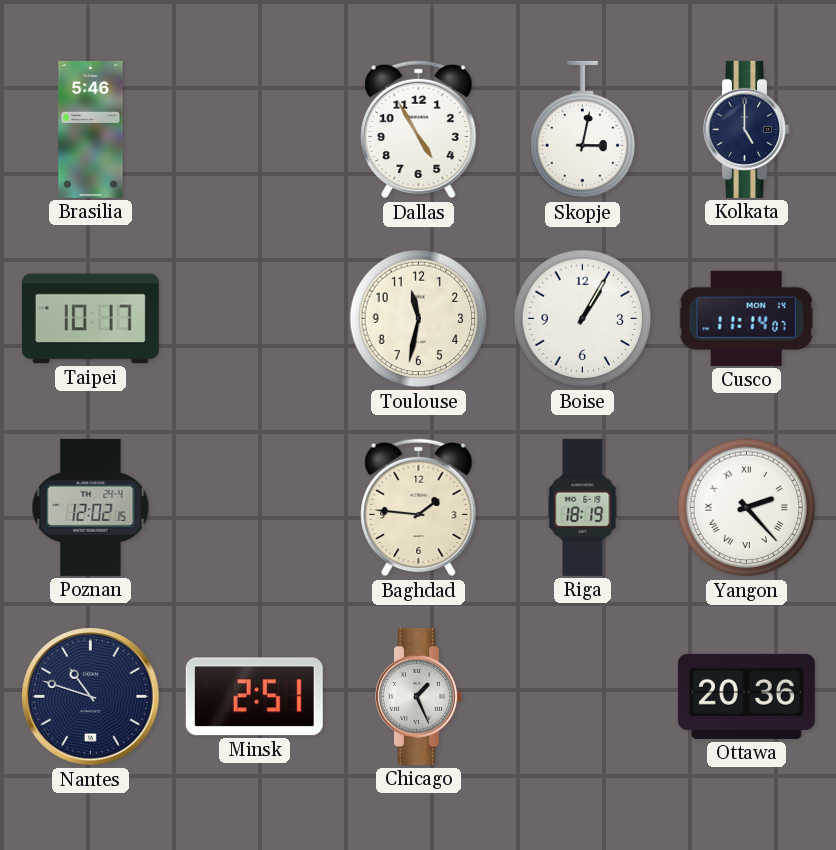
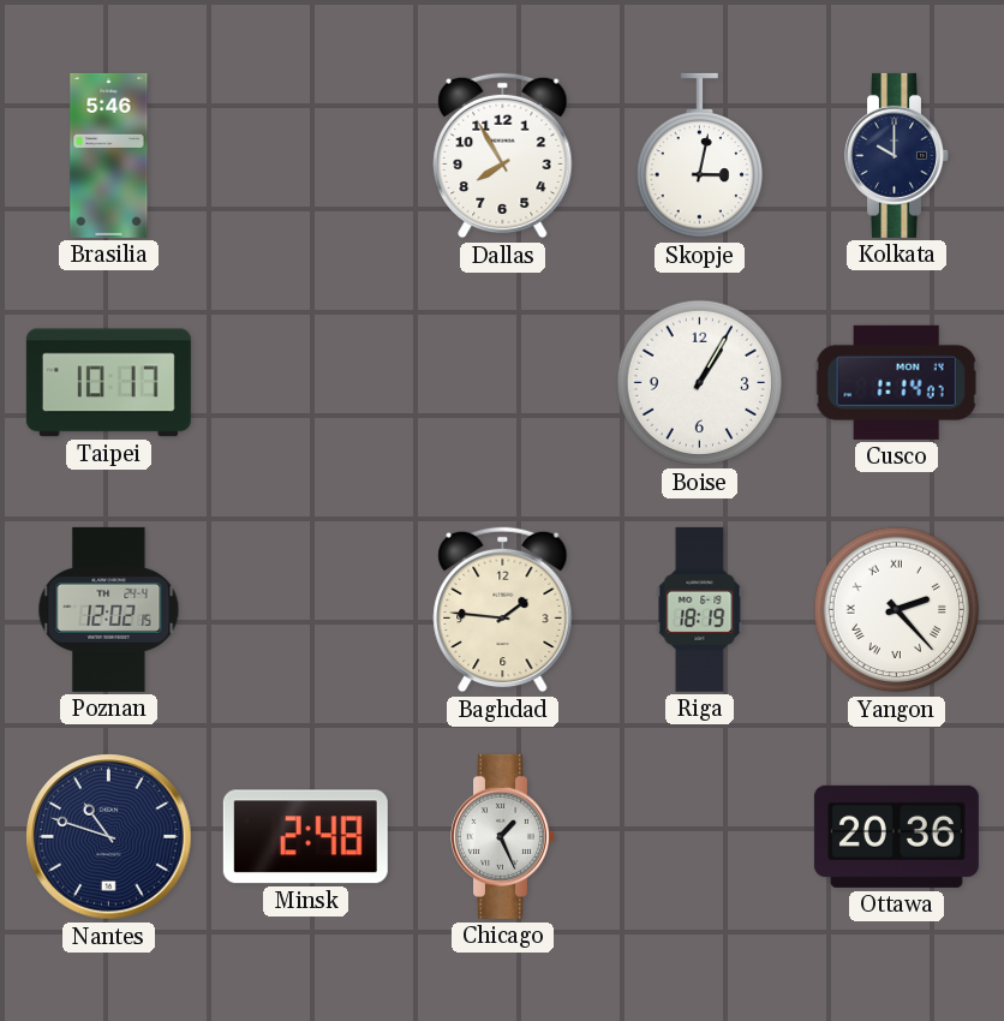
Dallas: 4:55 -> 7:55 (503, 156)
Kolkata: 5:00 -> 10:00 (897, 155)
Toulouse: 11:32 -> none (419, 319)
Cusco: 11:14 -> 1:14 (896, 382)
Minsk: 2:51 -> 2:48 (305, 837)
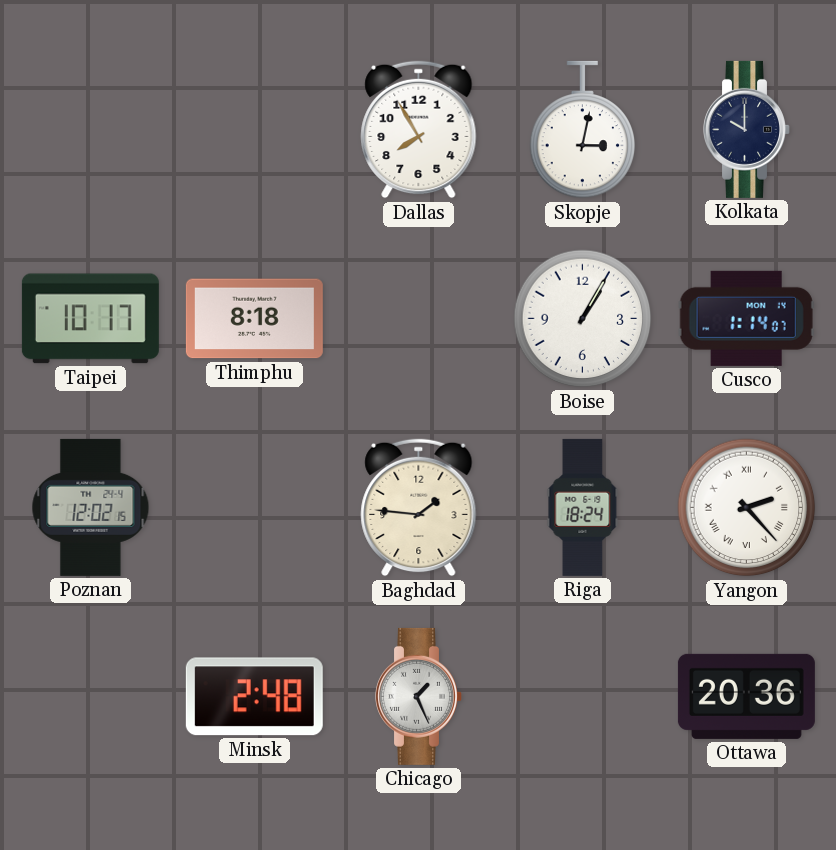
Brasilia: 5:46 -> none (109, 155)
Thimphu: none -> 8:18 (254, 319)
Riga: 18:19 -> 18:24 (583, 507)
Nantes: 10:48 -> none (109, 837)
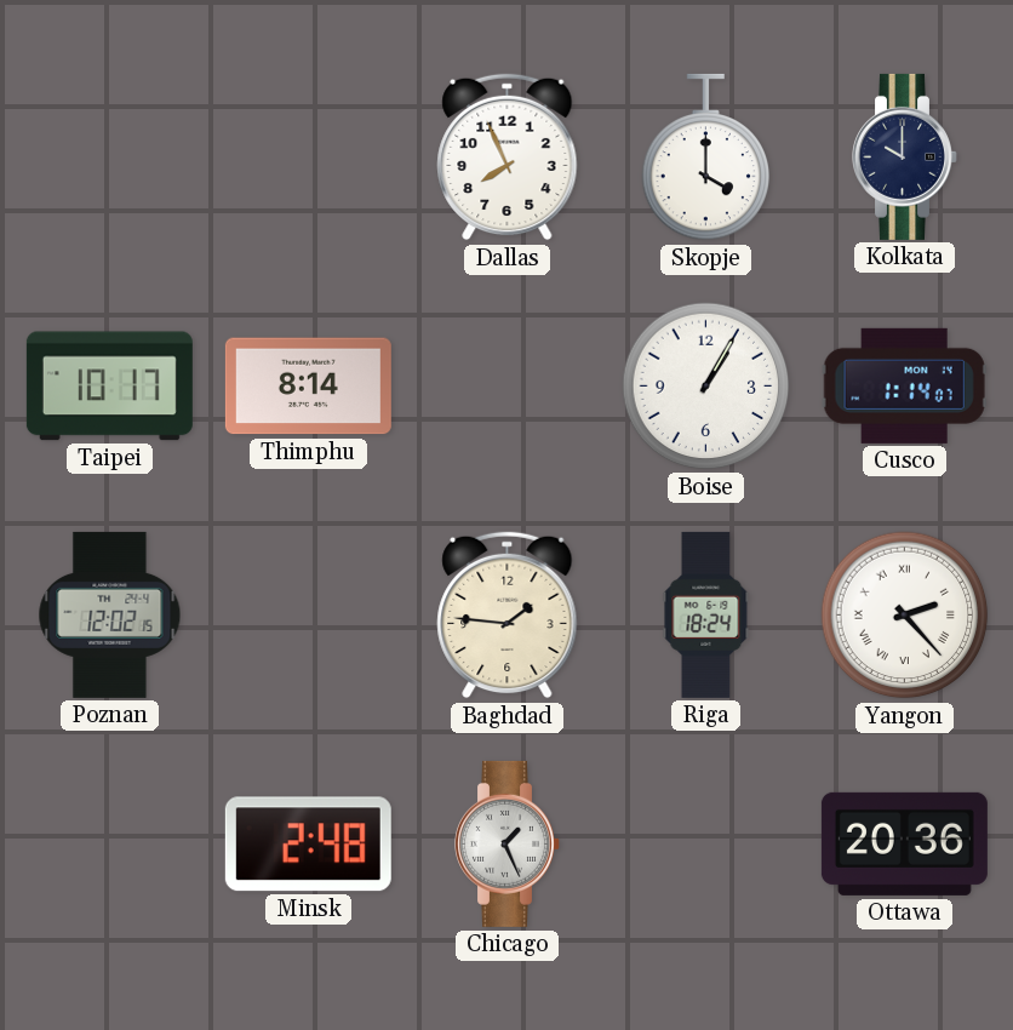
Dallas: 7:55 -> 7:56 (508, 158)
Skopje: 3:02 -> 4:00 (706, 158)
Thimphu: 8:18 -> 8:14 (308, 387)
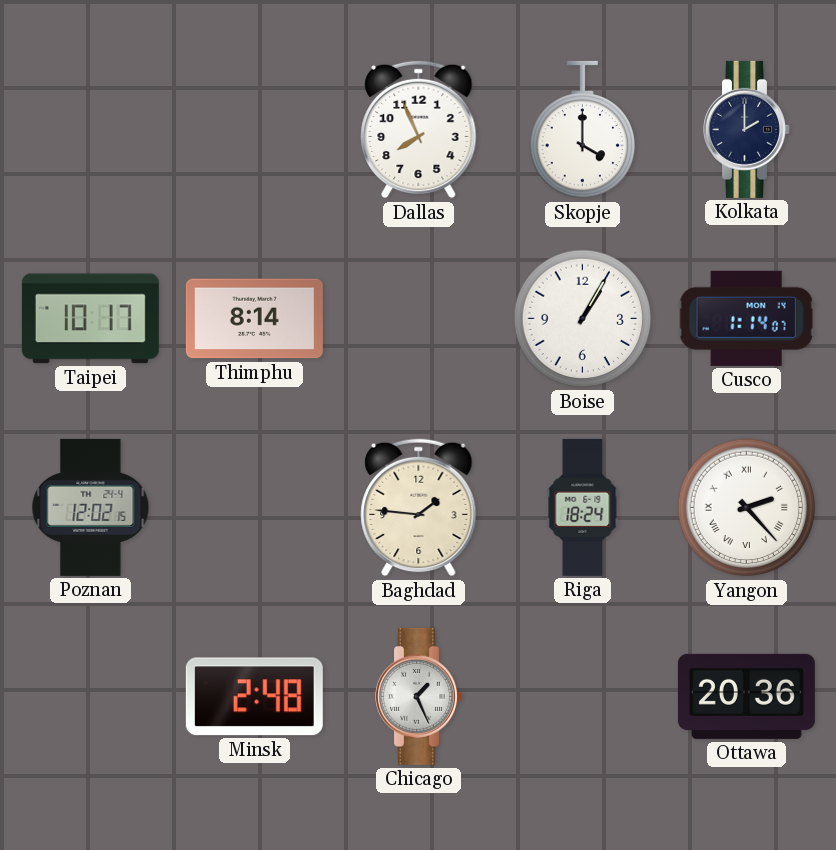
Kolkata: 10:00 -> 2:00 (747, 129)
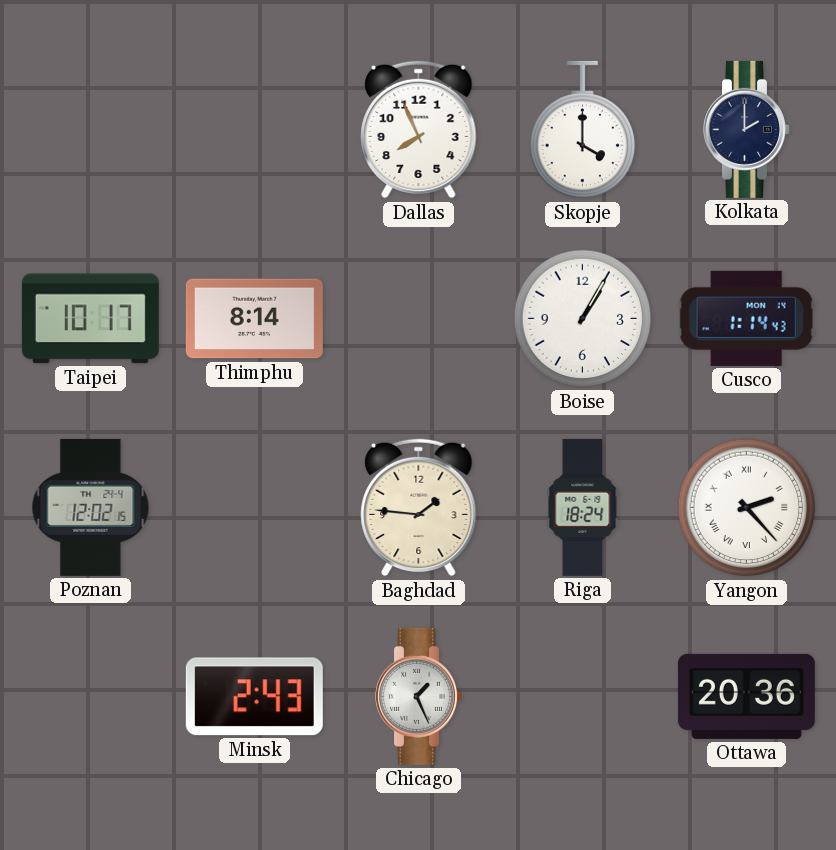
Cusco: 1:14:07 -> 1:14:43 (746, 318)
Minsk: 2:48 -> 2:43 (254, 697)
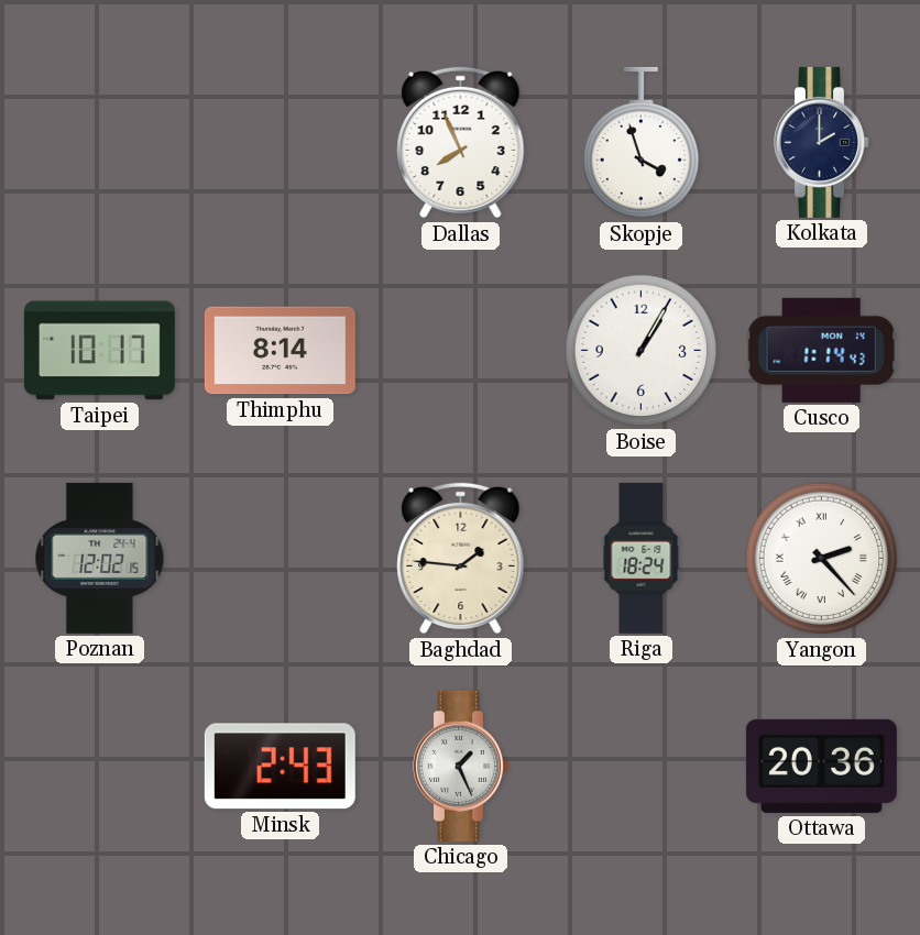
Skopje: 4:00 -> 3:57 (642, 143)
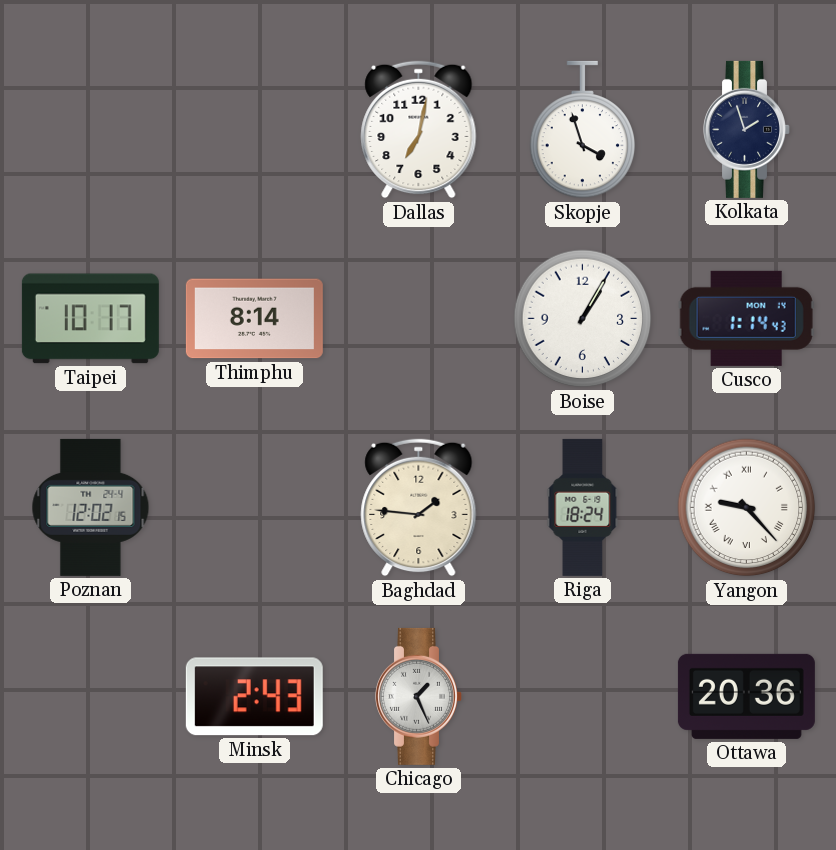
Dallas: 7:56 -> 7:02 (419, 130)
Kolkata: 2:00 -> 1:57 (747, 129)
Yangon: 2:23 -> 9:23 (747, 508)
